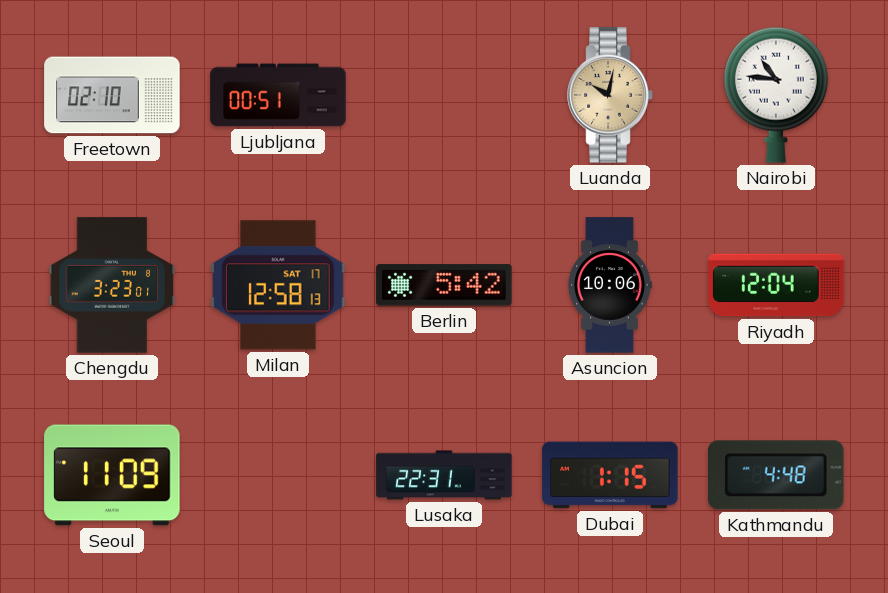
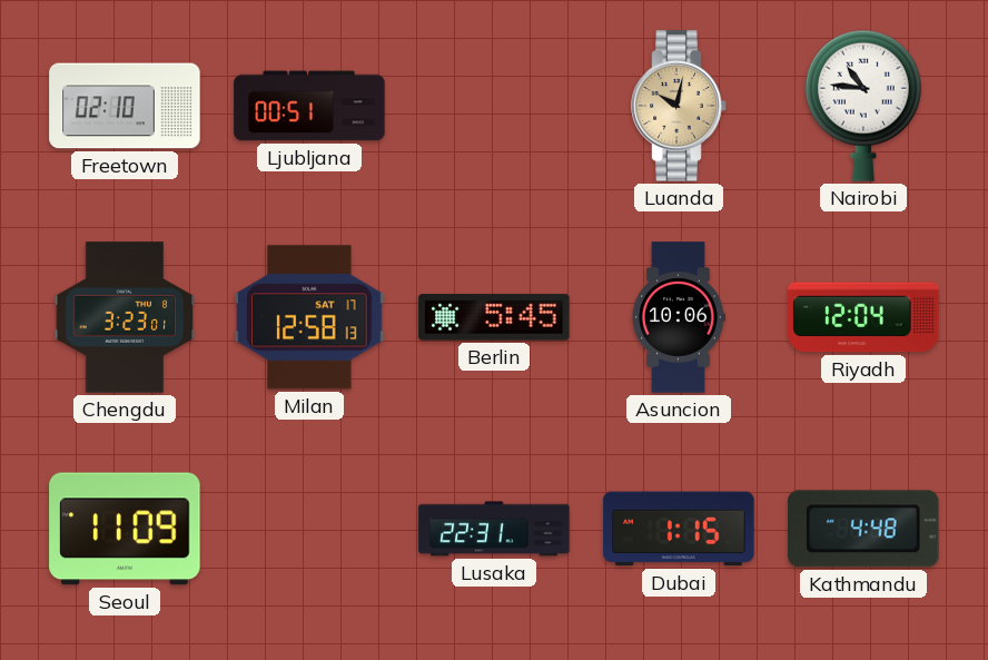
Berlin: 5:42 -> 5:45 (494, 317)
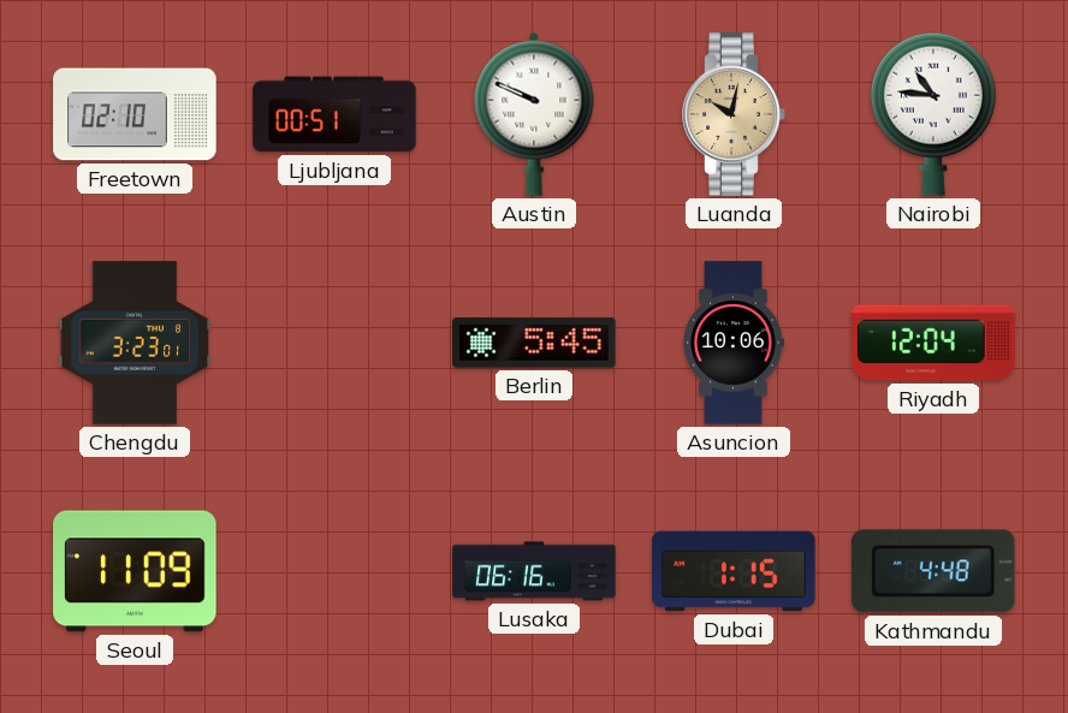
Austin: none -> 9:49 (534, 114)
Milan: 12:58 -> none (309, 317)
Lusaka: 22:31 -> 06:16 (534, 571)
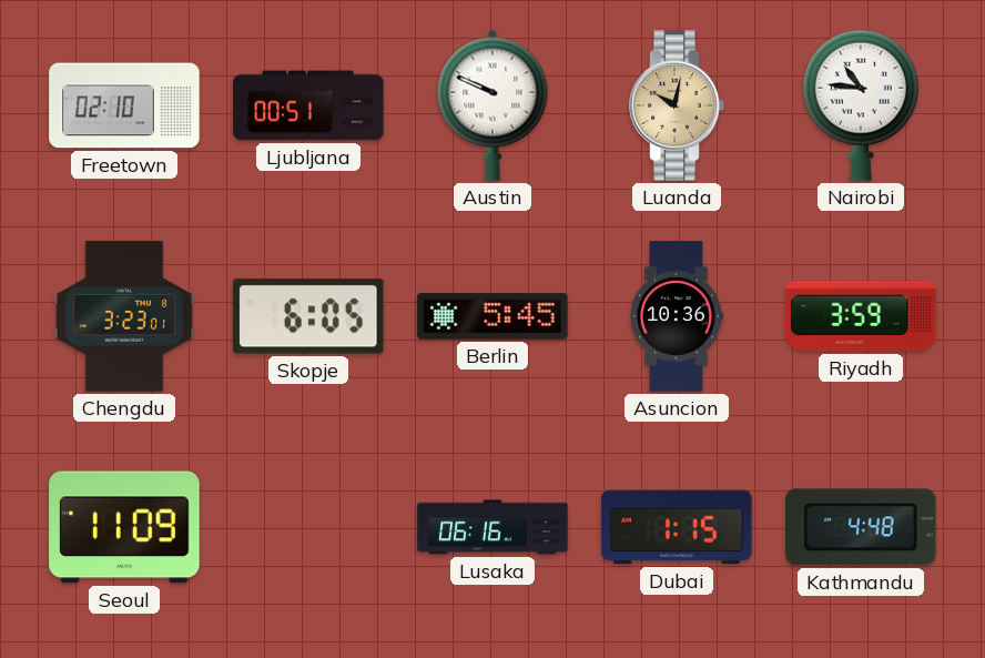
Skopje: none -> 6:05 (309, 316)
Asuncion: 10:06 -> 10:36 (677, 316)
Riyadh: 12:04 -> 3:59 (861, 316)
